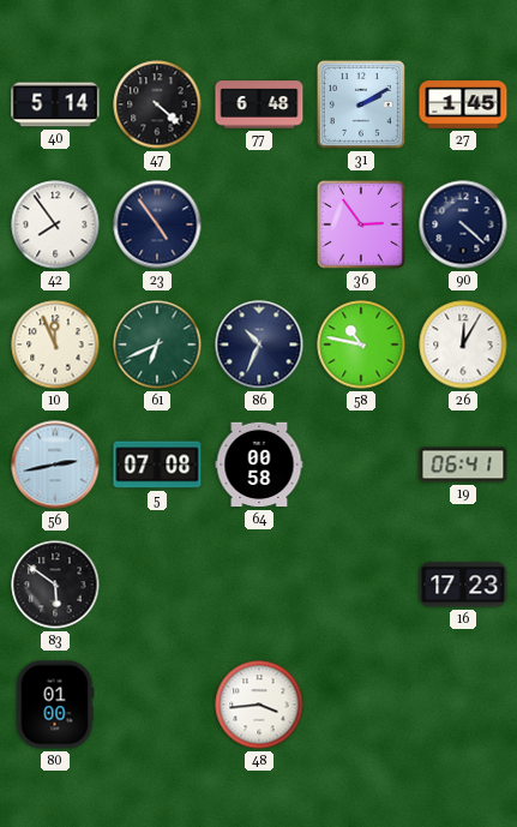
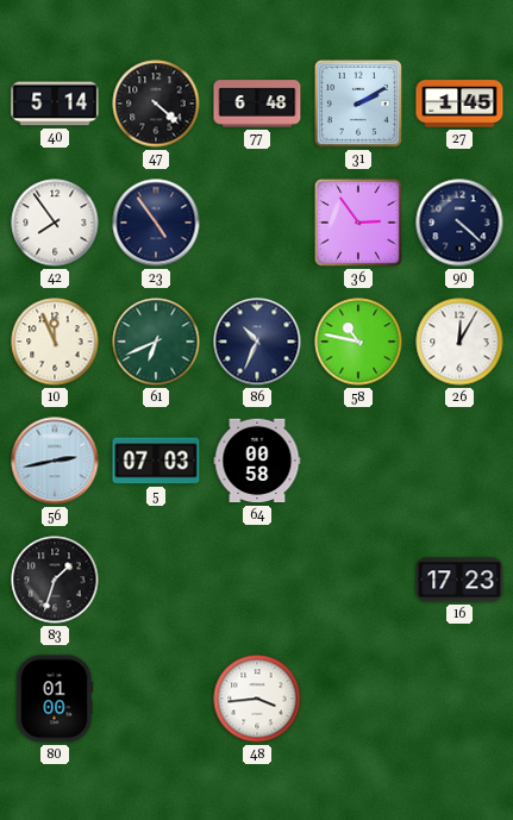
5: 07:08 -> 07:03 (156, 461)
19: 06:41 -> none (463, 465)
83: 5:51 -> 1:33 (55, 580)
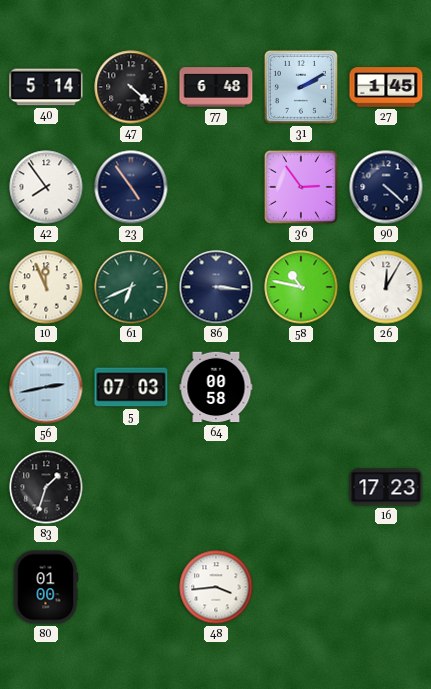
86: 10:34 -> 3:16 (216, 287)
